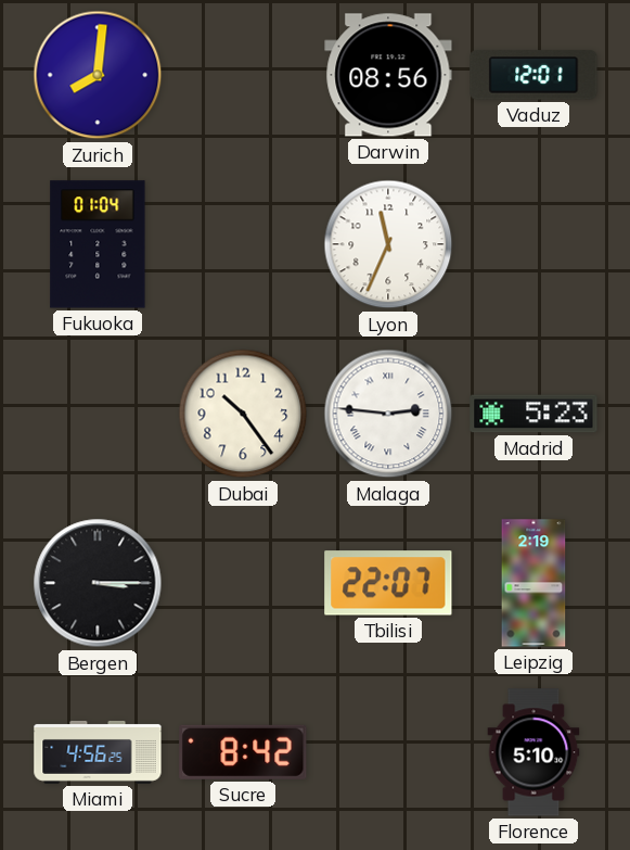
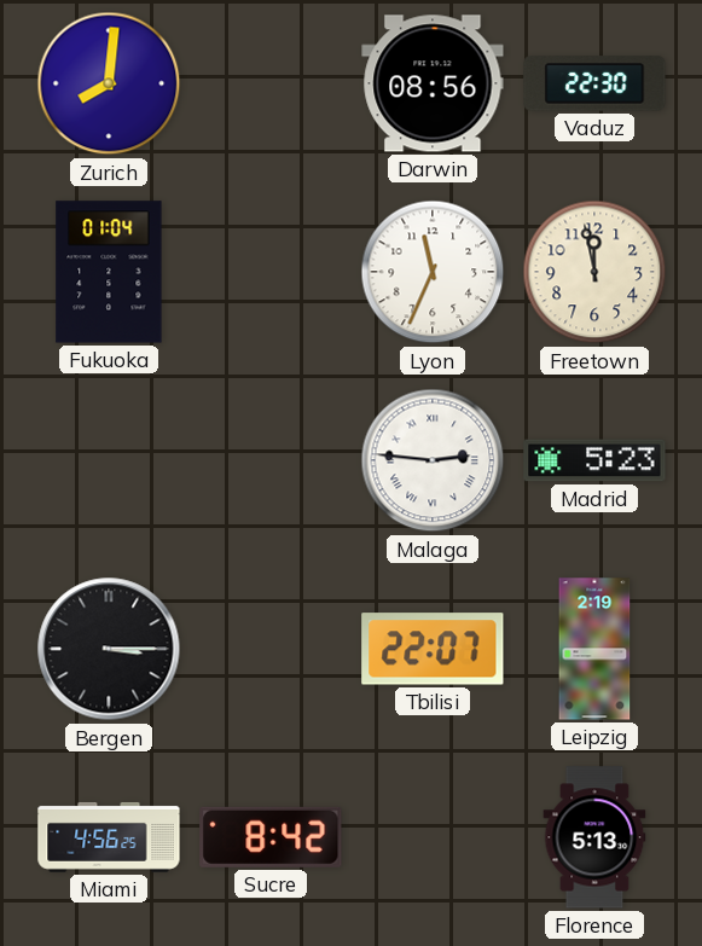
Vaduz: 12:01 -> 22:30 (594, 83)
Freetown: none -> 11:58 (594, 272)
Dubai: 10:24 -> none (243, 414)
Florence: 5:10 -> 5:13 (594, 837)
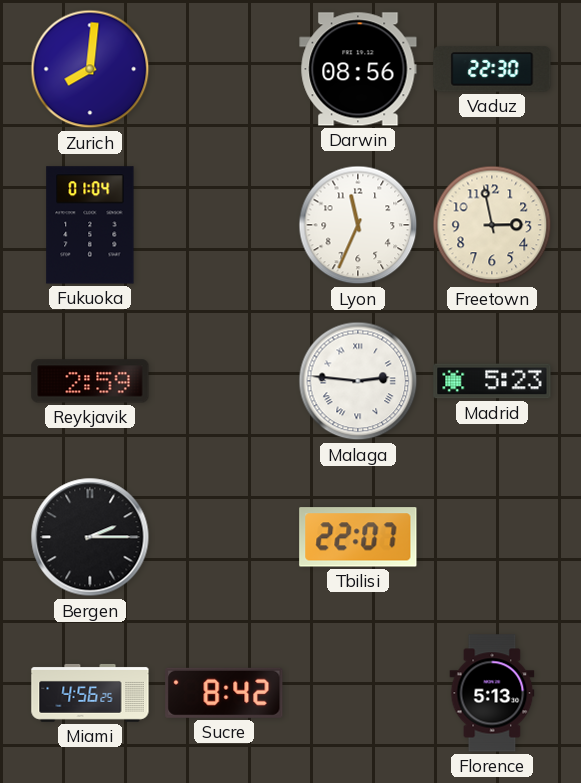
Freetown: 11:58 -> 2:58 (492, 225)
Reykjavik: none -> 2:59 (90, 381)
Bergen: 3:15 -> 2:15 (90, 537)
Leipzig: 2:19 -> none (594, 649)
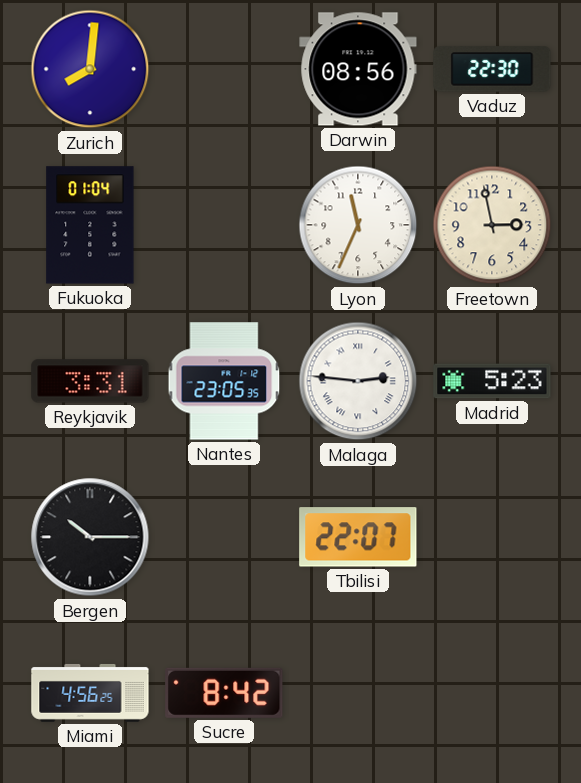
Reykjavik: 2:59 -> 3:31 (90, 381)
Nantes: none -> 23:05 (224, 381)
Bergen: 2:15 -> 10:15 (90, 537)
Florence: 5:13 -> none (492, 693)
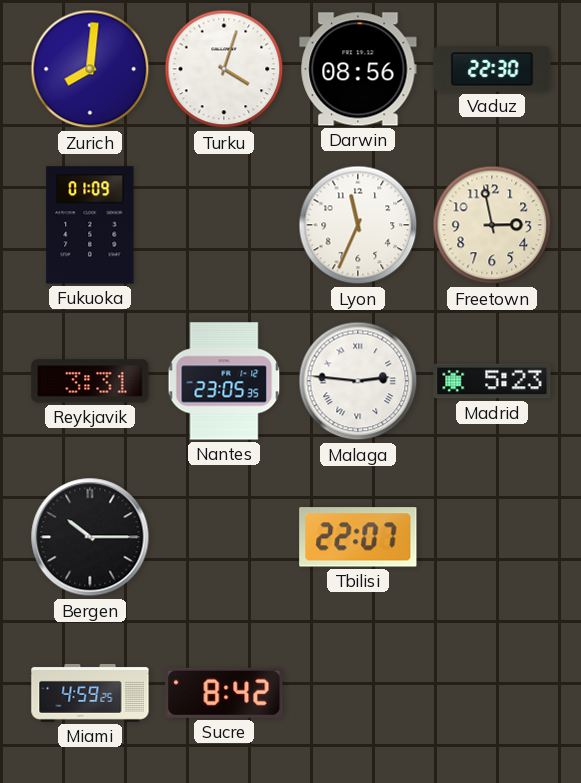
Turku: none -> 4:03 (224, 69)
Fukuoka: 01:04 -> 01:09 (90, 225)
Miami: 4:56 -> 4:59 (90, 693)
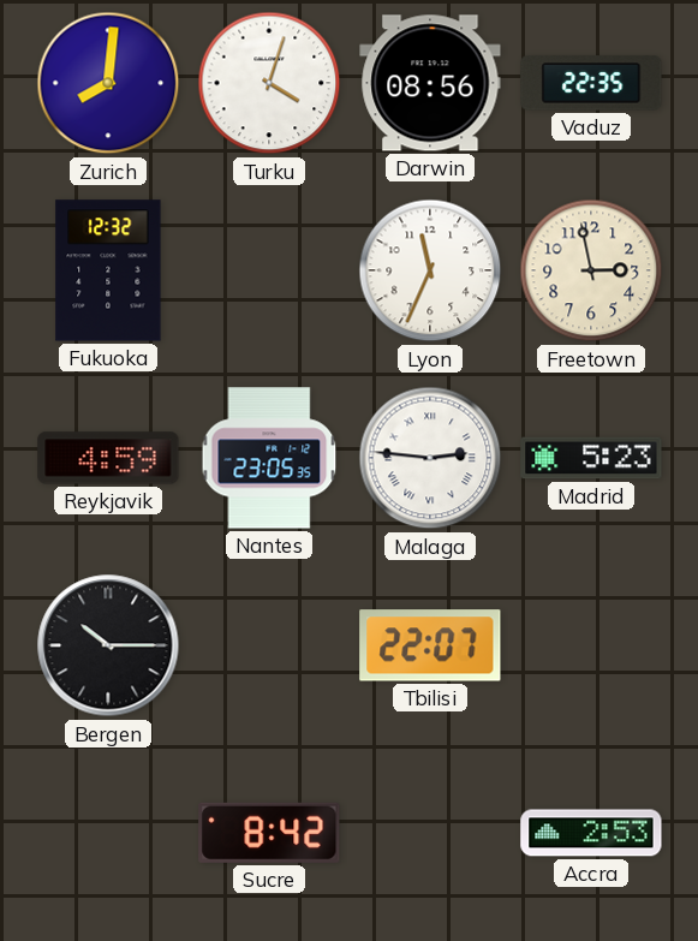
Vaduz: 22:30 -> 22:35 (591, 83)
Fukuoka: 01:09 -> 12:32 (108, 270)
Reykjavik: 3:31 -> 4:59 (108, 458)
Miami: 4:59 -> none (90, 693)
Accra: none -> 2:53 (591, 833)
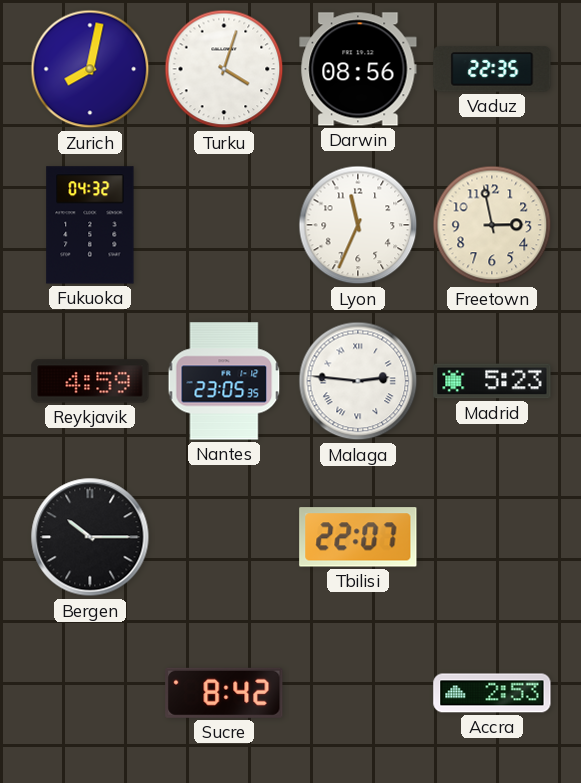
Zurich: 8:01 -> 8:02 (90, 69)
Fukuoka: 12:32 -> 04:32 (90, 225)
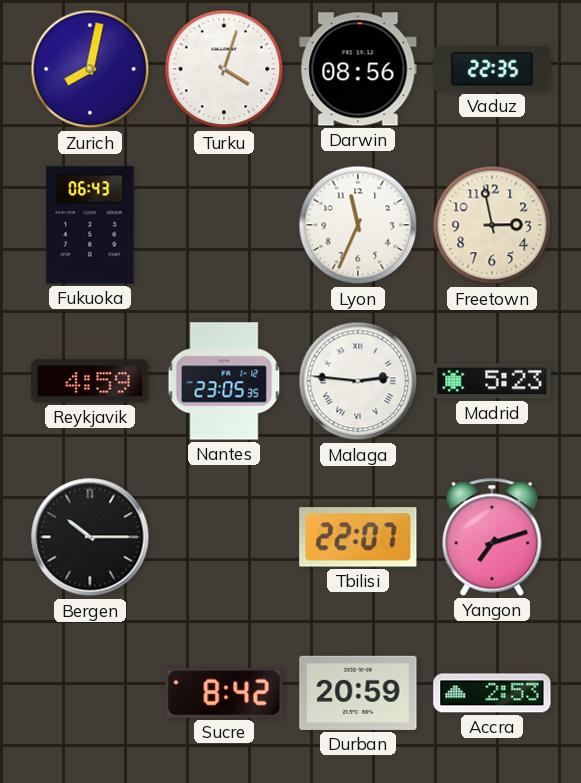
Fukuoka: 04:32 -> 06:43 (90, 225)
Yangon: none -> 7:12 (492, 537)
Durban: none -> 20:59 (358, 693)
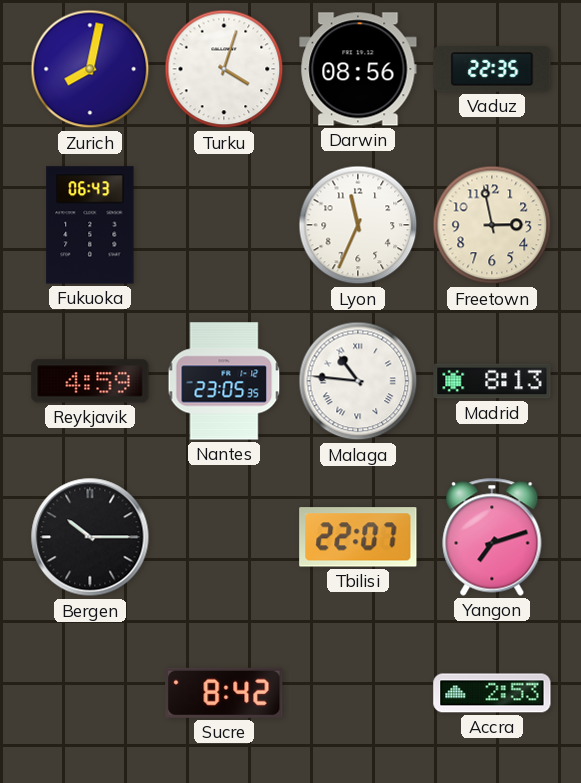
Malaga: 2:46 -> 10:46 (358, 381)
Madrid: 5:23 -> 8:13 (492, 381)
Durban: 20:59 -> none (358, 693)
